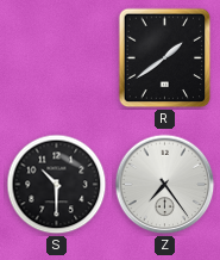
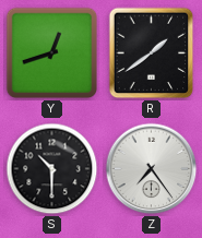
Y: none -> 12:42 (52, 53)
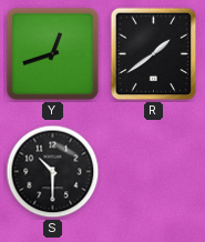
Z: 7:24 -> none (152, 169)
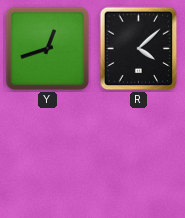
R: 1:39 -> 4:08 (139, 49)
S: 10:30 -> none (53, 172)
